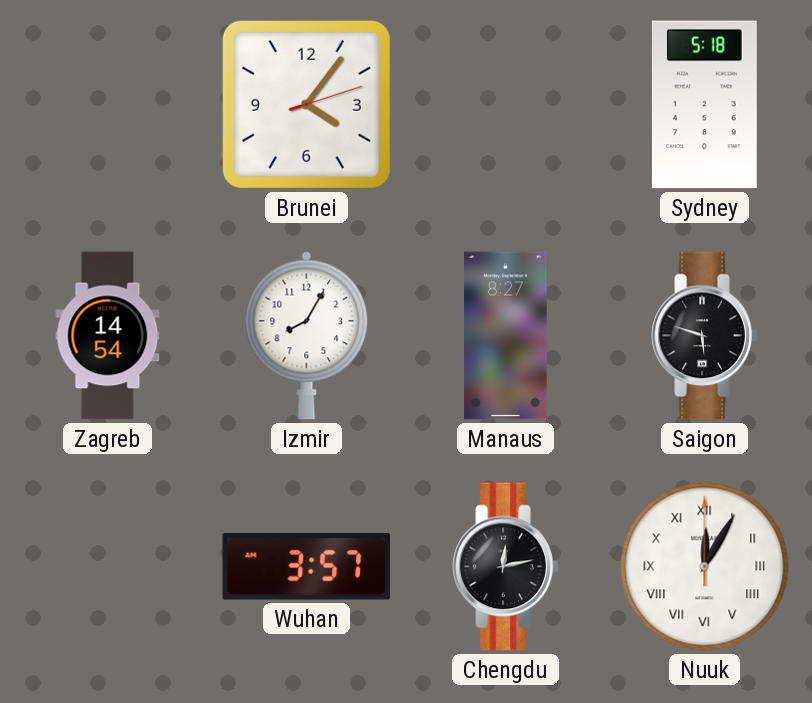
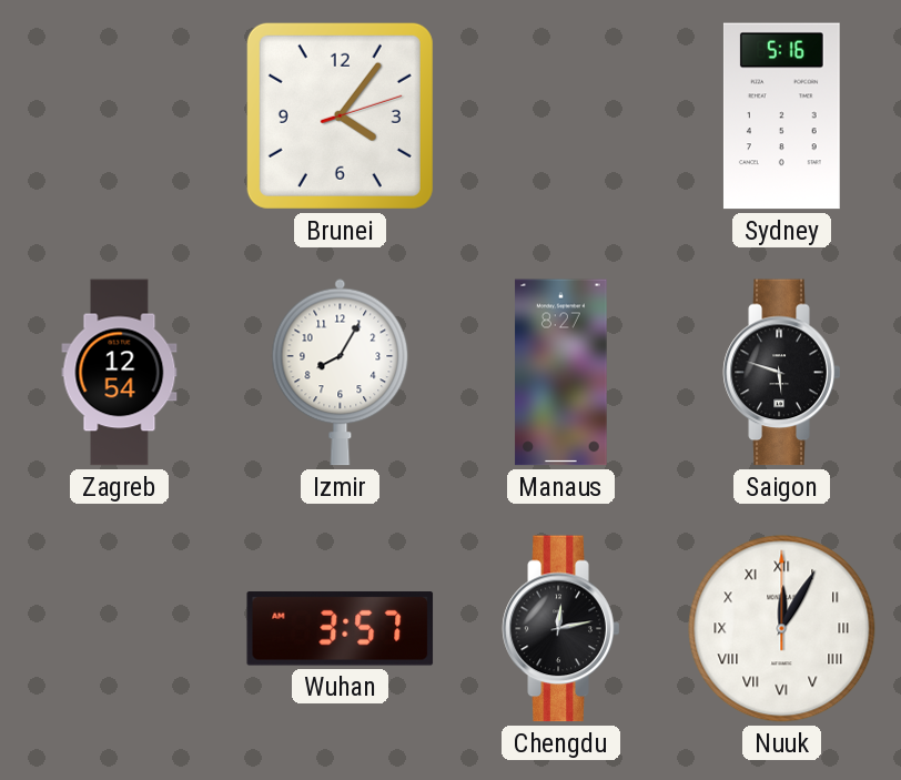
Sydney: 5:18 -> 5:16 (781, 117)
Zagreb: 14:54 -> 12:54 (120, 373)
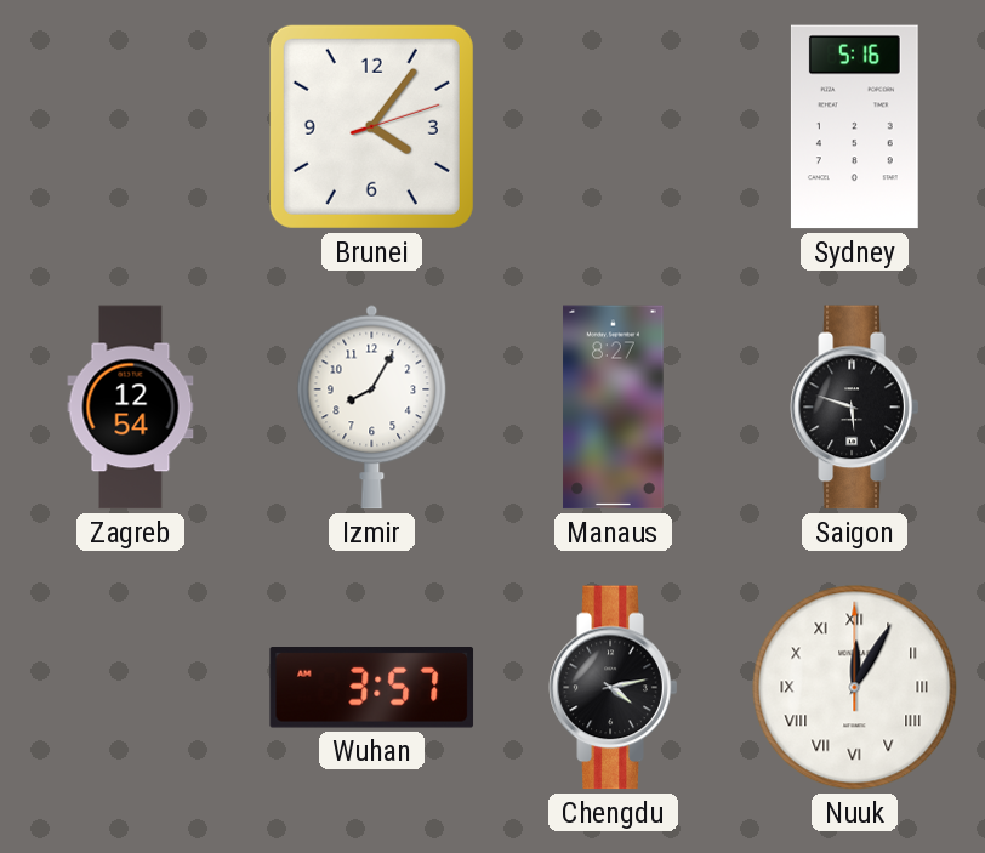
Chengdu: 12:13 -> 4:13 (614, 688)
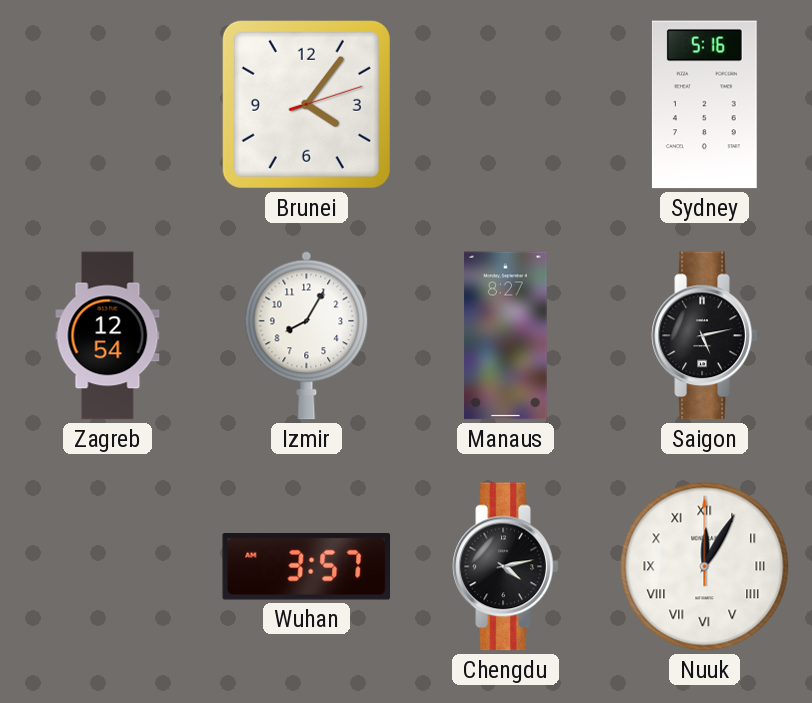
Saigon: 5:48 -> 5:13 (705, 336)
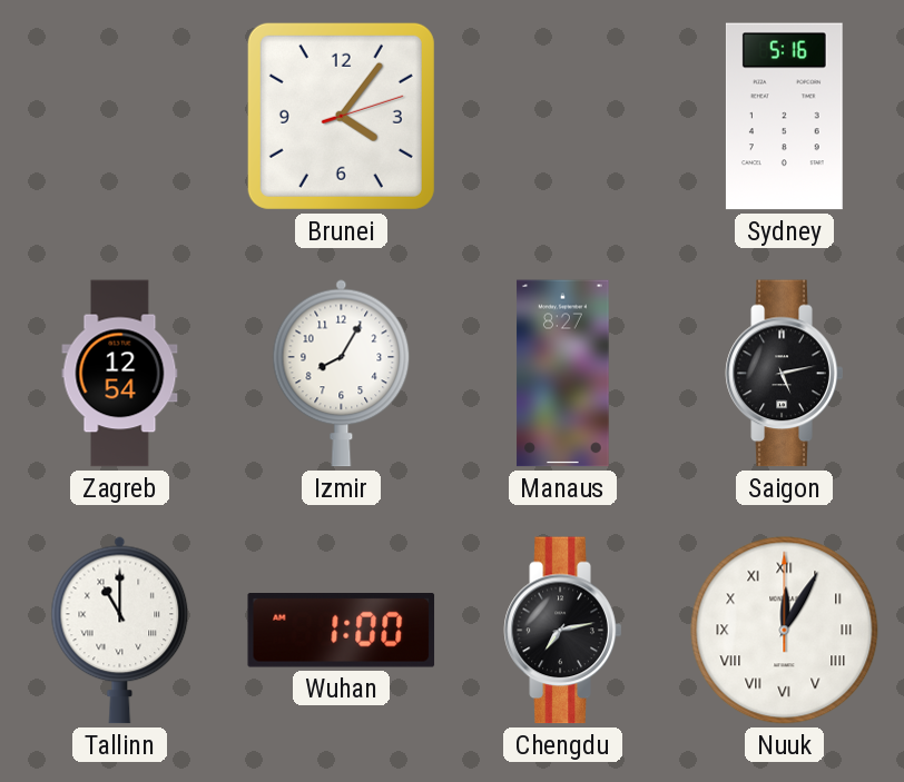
Tallinn: none -> 11:00 (120, 630)
Wuhan: 3:57 -> 1:00 (341, 631)
Chengdu: 4:13 -> 7:13 (563, 631)
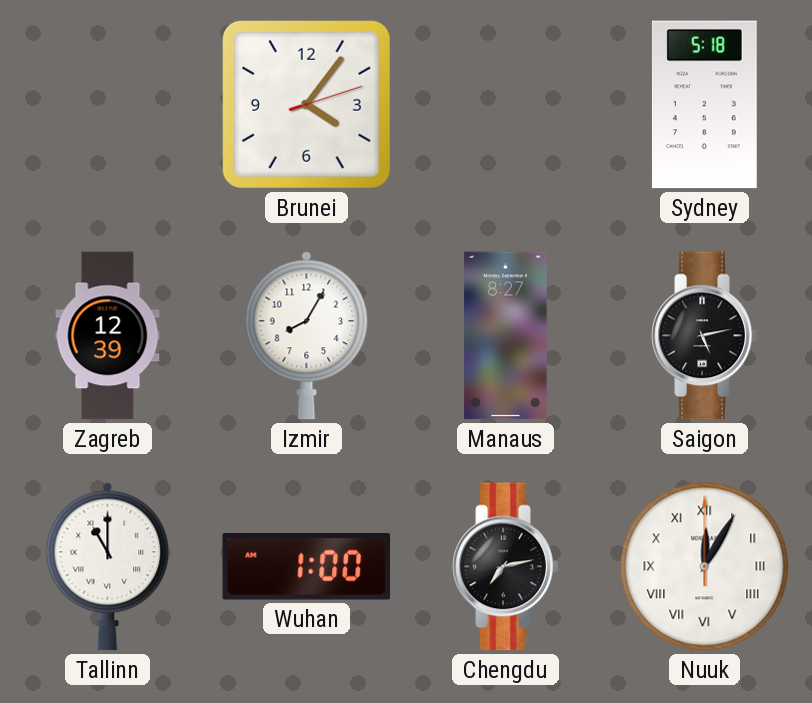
Sydney: 5:16 -> 5:18 (704, 105)
Zagreb: 12:54 -> 12:39 (108, 336)
